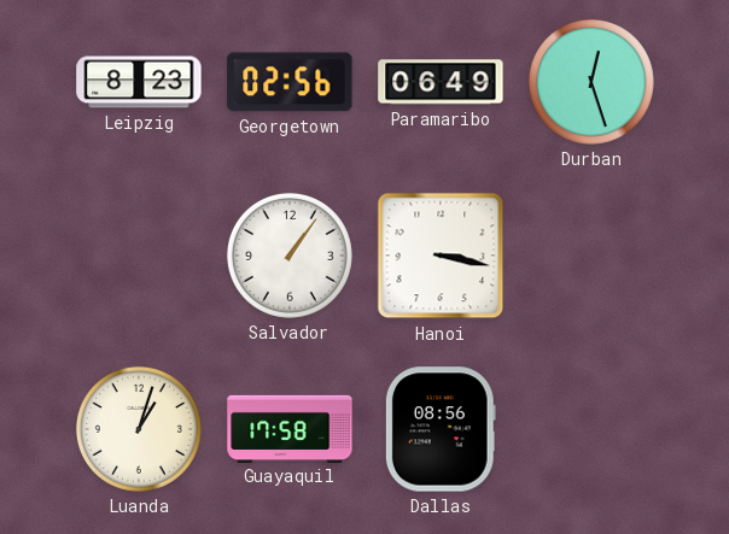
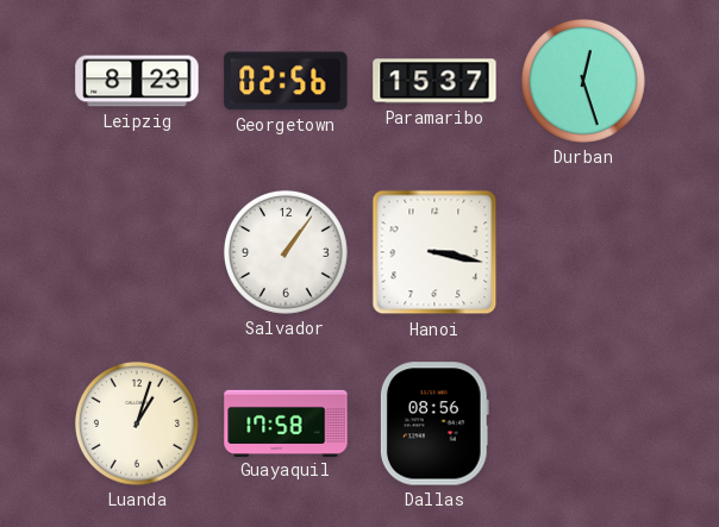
Paramaribo: 06:49 -> 15:37 (434, 81)
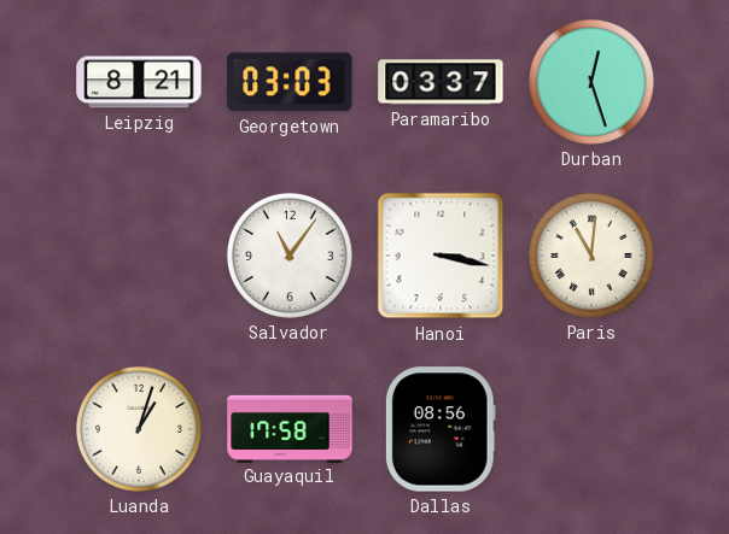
Leipzig: 8:23 -> 8:21 (139, 82)
Georgetown: 02:56 -> 03:03 (290, 82)
Paramaribo: 15:37 -> 03:37 (441, 82)
Salvador: 1:06 -> 11:06 (290, 256)
Paris: none -> 11:01 (591, 256)
